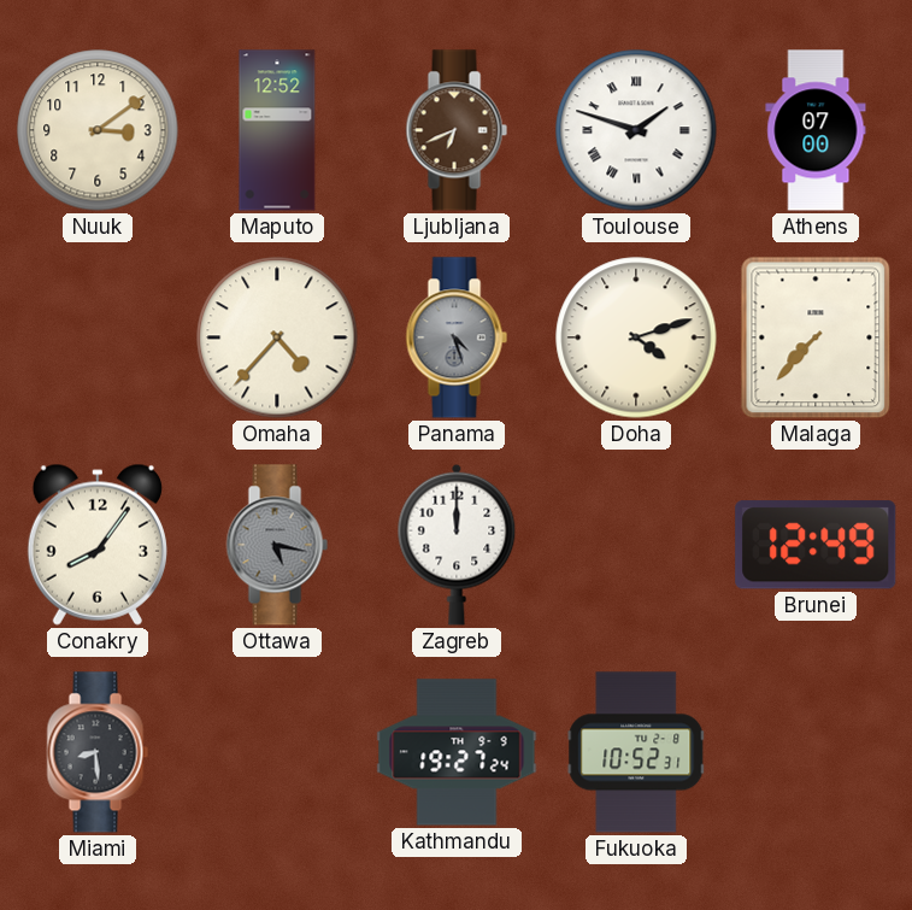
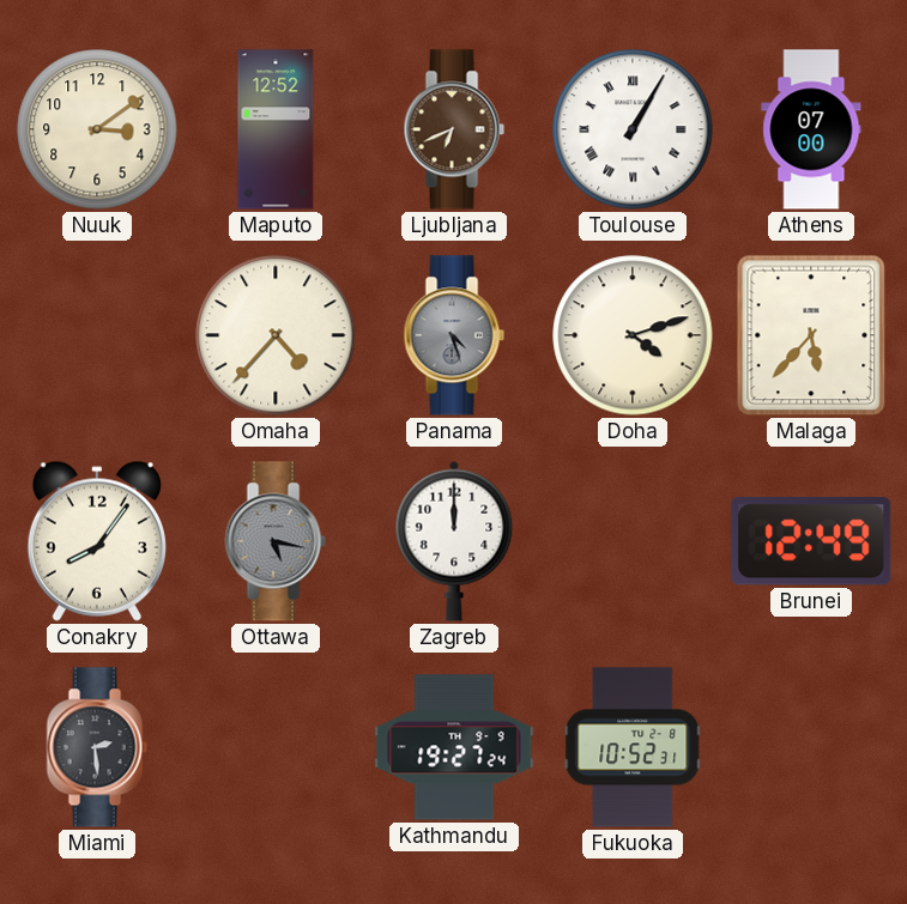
Toulouse: 1:48 -> 1:05 (633, 129)
Malaga: 7:37 -> 5:37 (811, 335)
Miami: 8:29 -> 2:29 (97, 747)
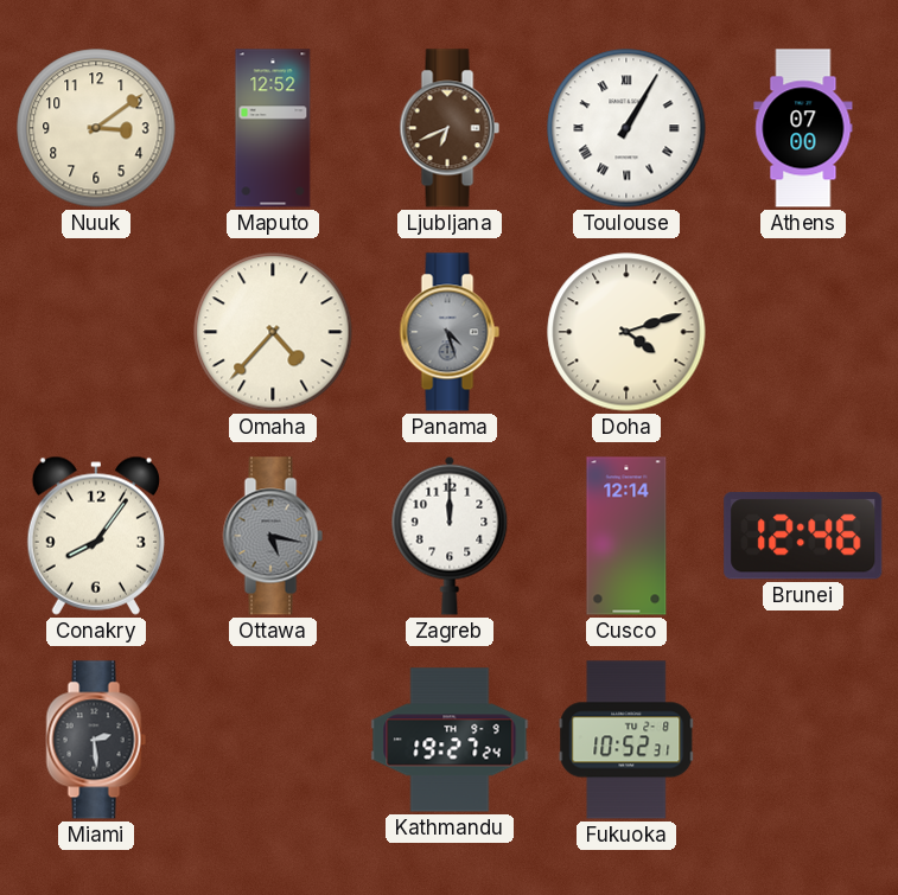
Malaga: 5:37 -> none (811, 335)
Cusco: none -> 12:14 (626, 536)
Brunei: 12:49 -> 12:46 (803, 536)
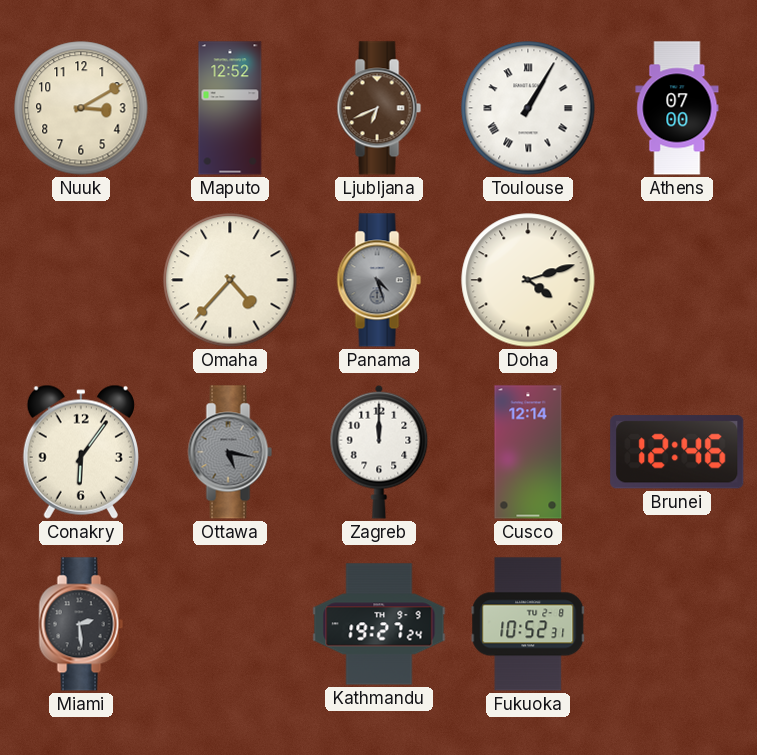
Nuuk: 3:09 -> 3:10 (81, 108)
Conakry: 8:06 -> 6:06 (81, 452)
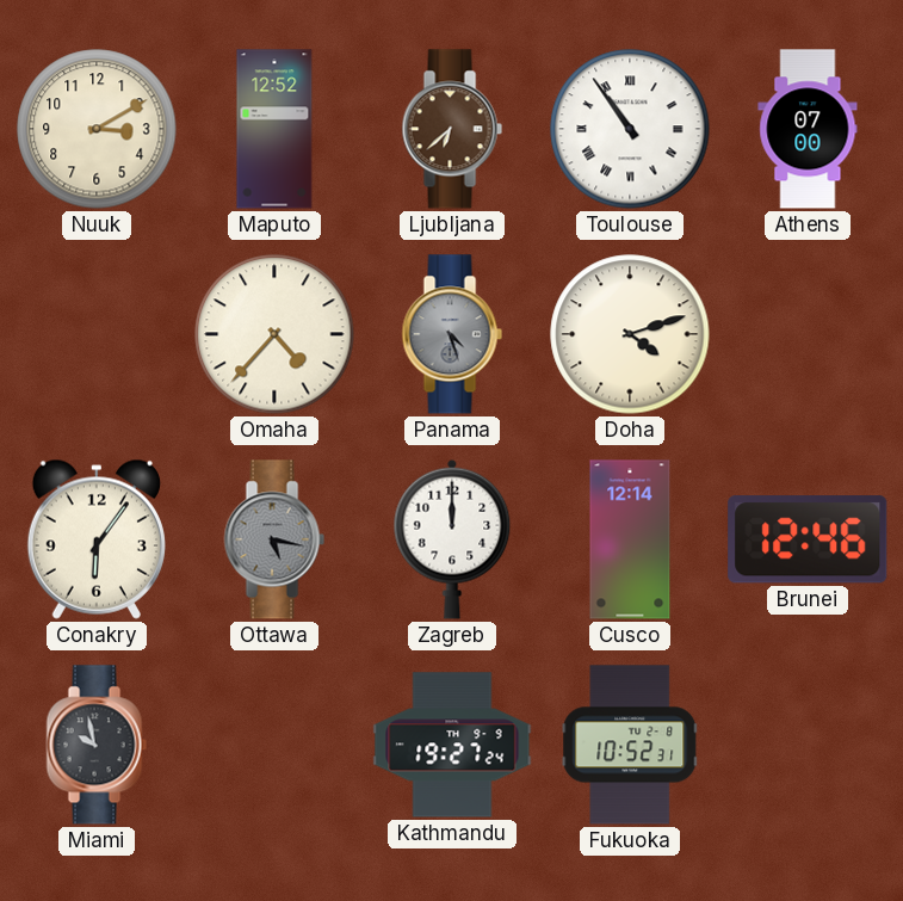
Ljubljana: 6:41 -> 6:38 (452, 129)
Toulouse: 1:05 -> 10:54 (630, 129)
Miami: 2:29 -> 9:58 (97, 745)
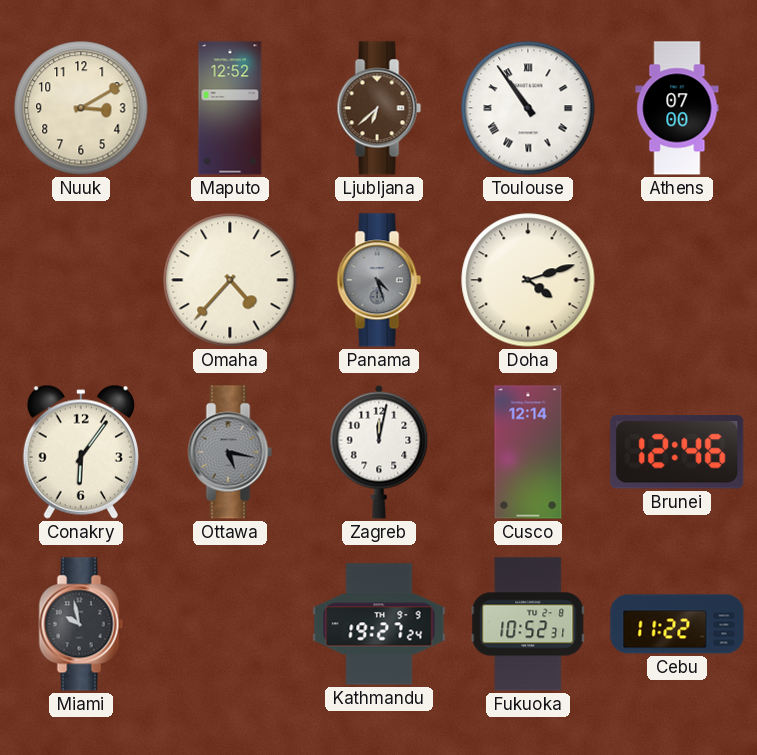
Zagreb: 12:00 -> 12:02 (379, 452)
Cebu: none -> 11:22 (677, 624)
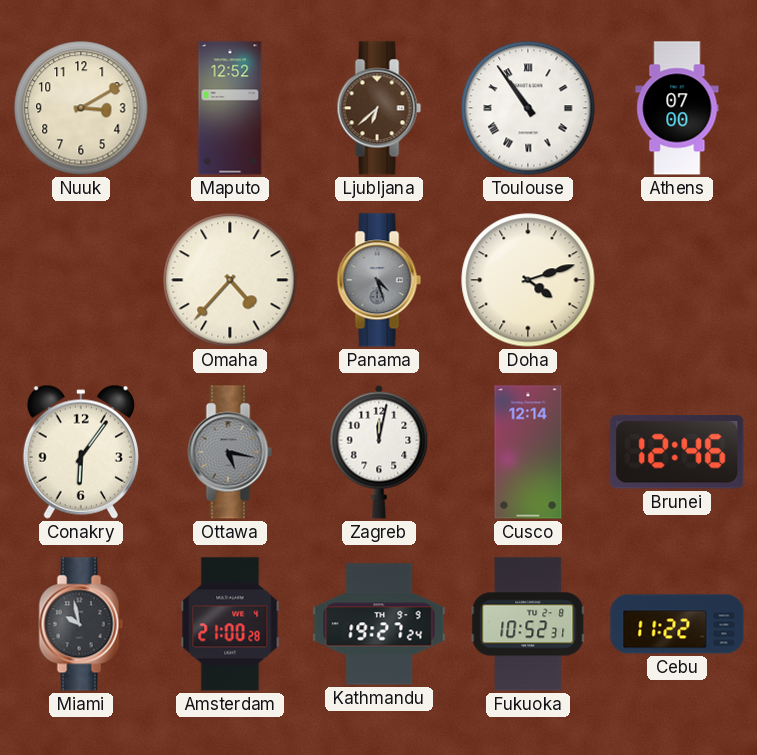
Amsterdam: none -> 21:00 (230, 624)
